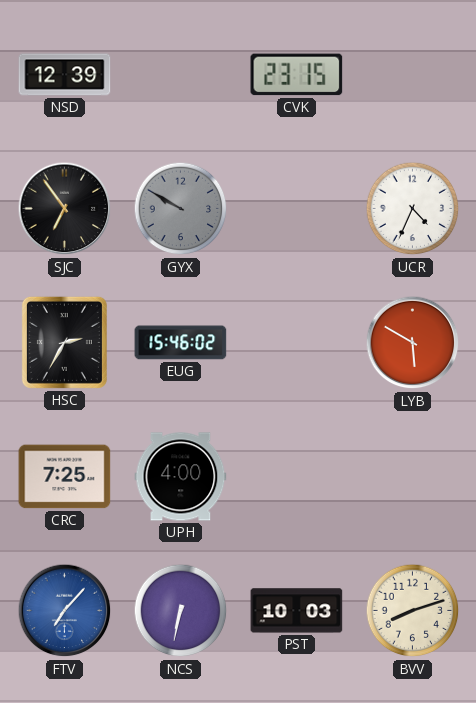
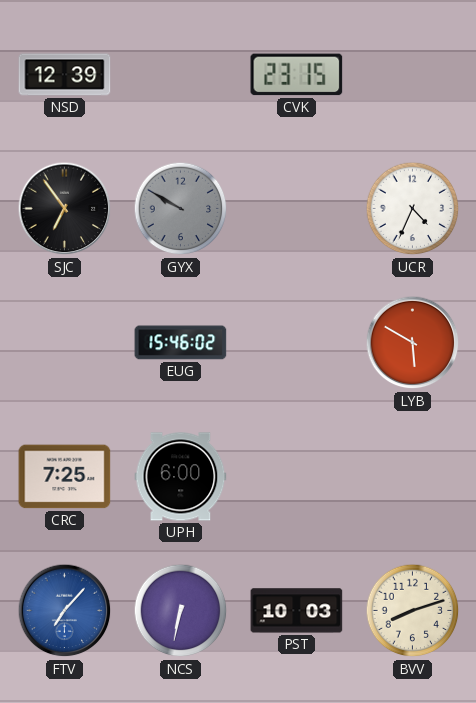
HSC: 2:35 -> none (64, 342)
UPH: 4:00 -> 6:00 (181, 477)
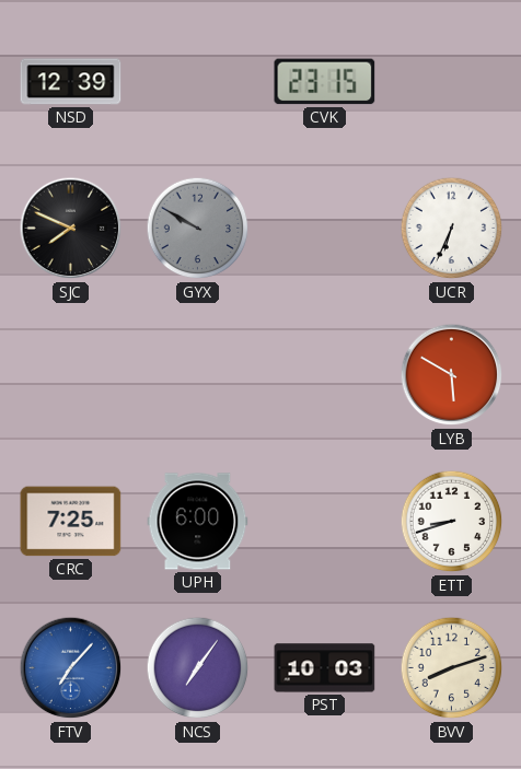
SJC: 6:54 -> 7:49 (71, 229)
UCR: 4:34 -> 6:34 (452, 229)
EUG: 15:46 -> none (181, 343)
ETT: none -> 8:42 (452, 522)
NCS: 6:32 -> 7:06 (198, 668)
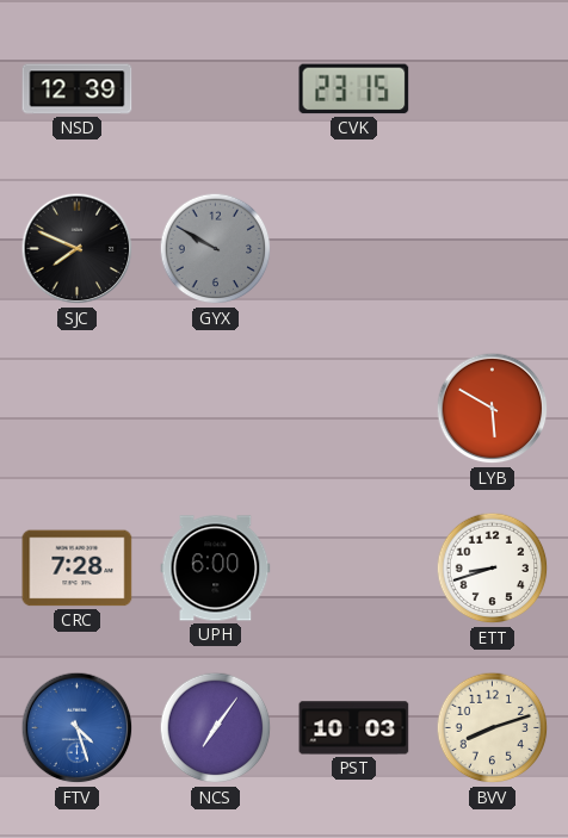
UCR: 6:34 -> none (452, 229)
CRC: 7:25 -> 7:28 (78, 569)
FTV: 7:07 -> 4:27 (78, 728)
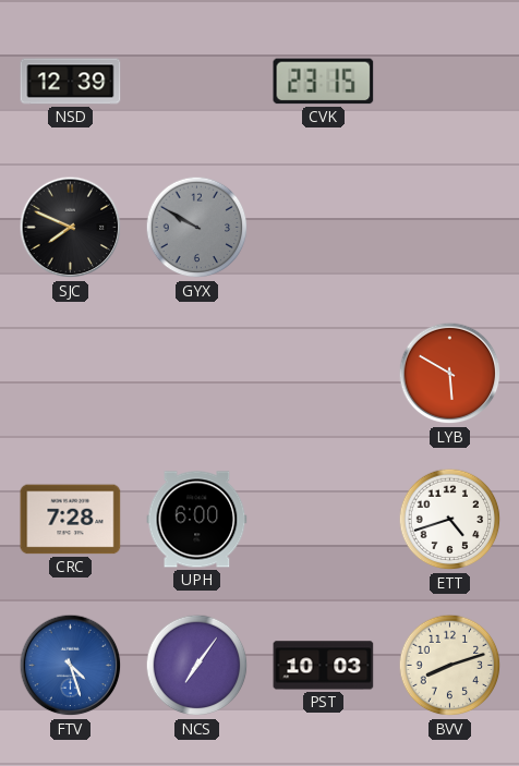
ETT: 8:42 -> 4:42 (450, 520)
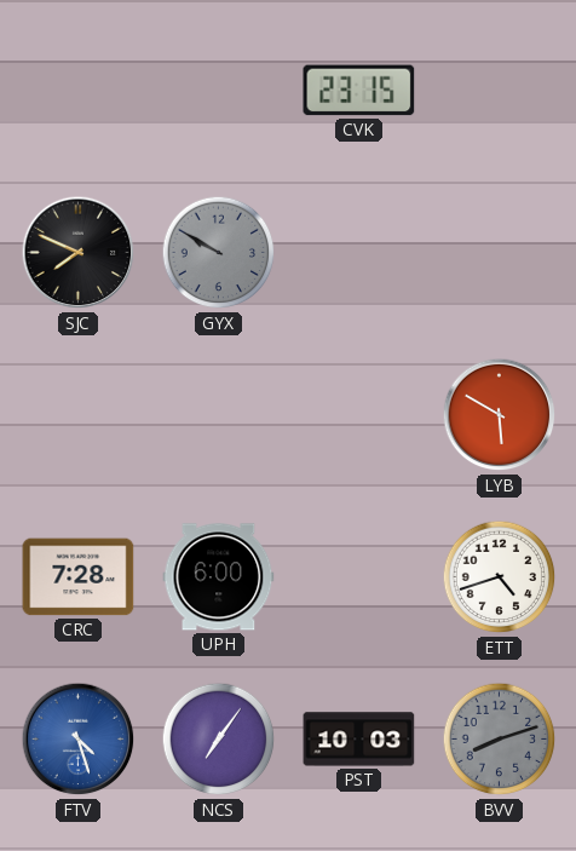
NSD: 12:39 -> none (71, 82)
BVV dial: cream -> grey (500, 740)
